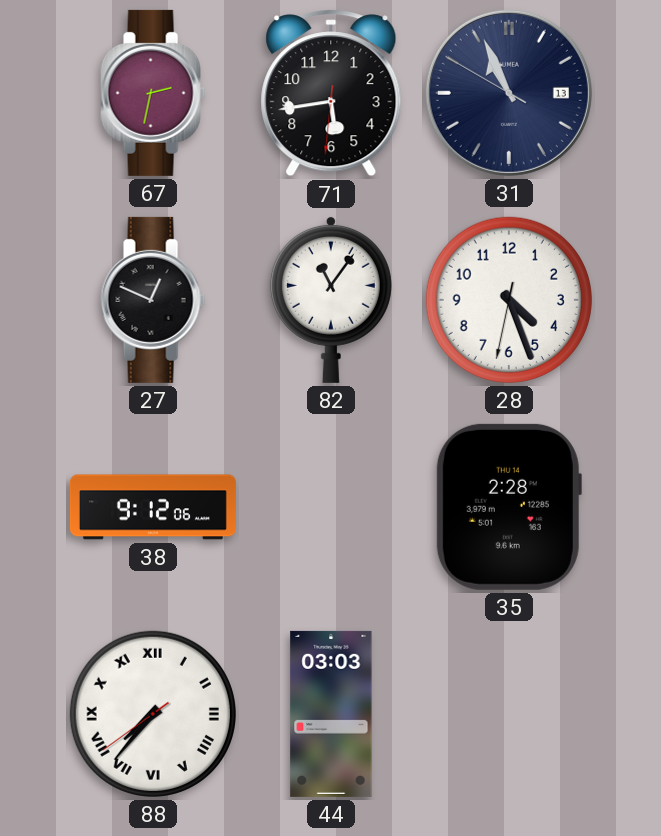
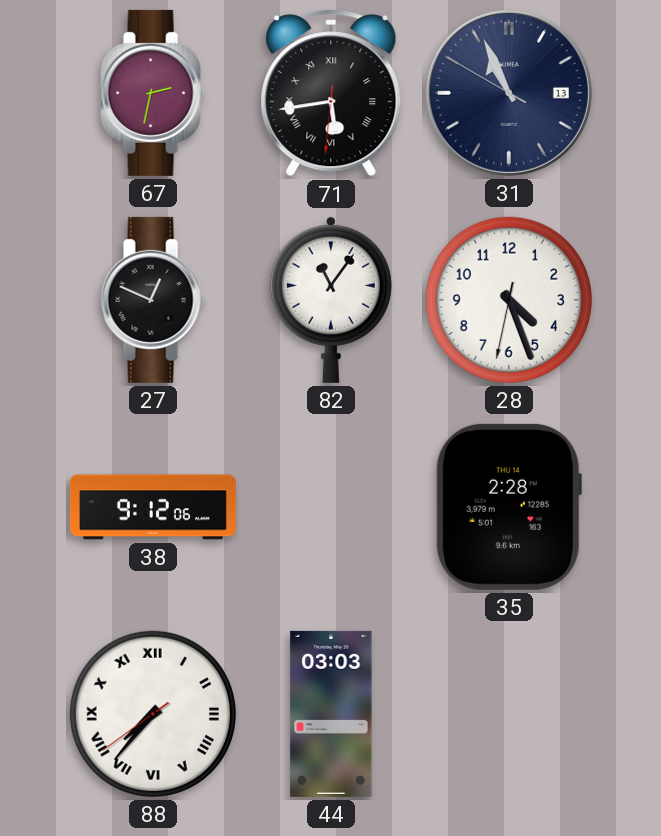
71 numerals: Arabic -> Roman (331, 93)
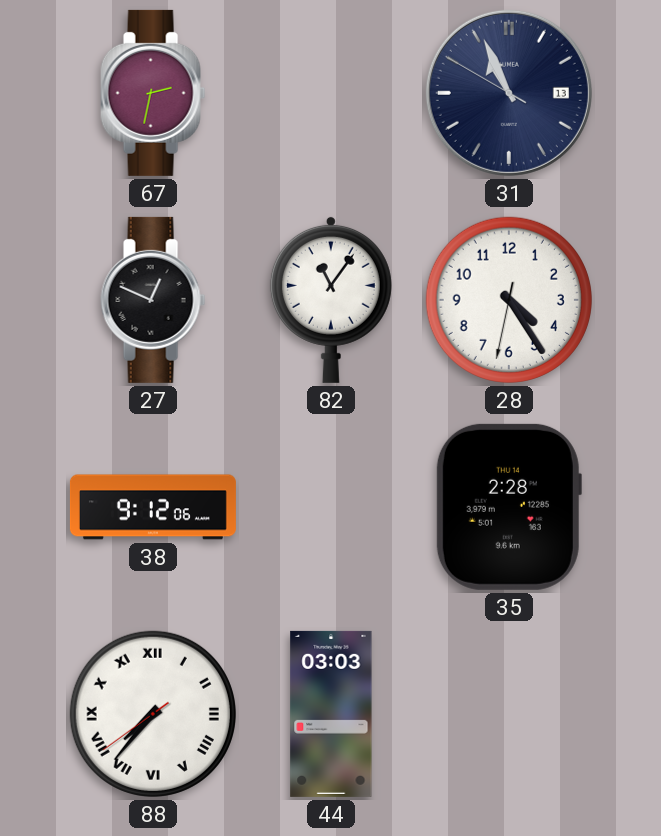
71: 5:43 -> none (331, 93)
28: 4:26 -> 4:24 (509, 300)
